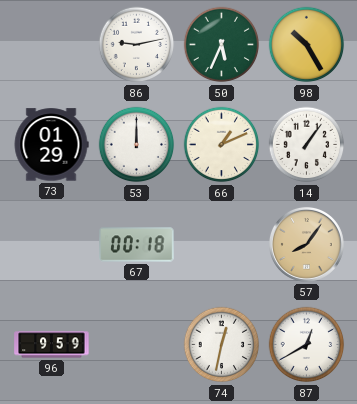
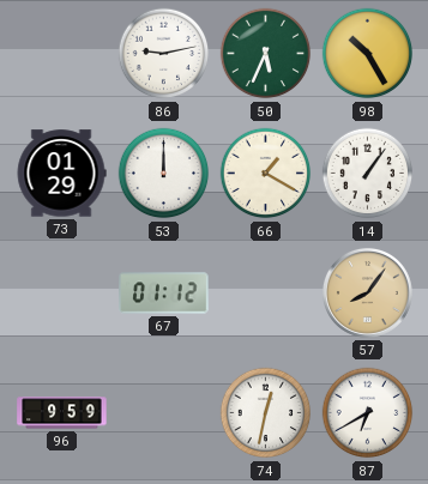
66: 1:11 -> 1:20 (266, 174)
67: 00:18 -> 01:12 (164, 294)
87: 12:40 -> 6:40 (368, 413)
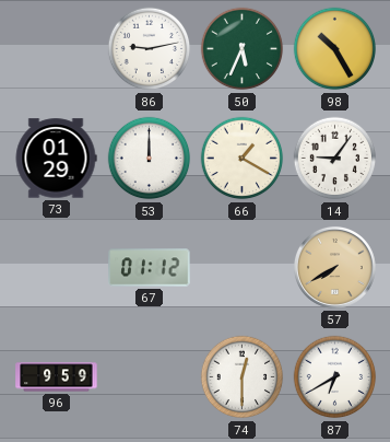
14: 1:06 -> 9:06 (335, 159)
57: 8:06 -> 7:40 (334, 267)
74: 12:32 -> 12:30 (243, 377)
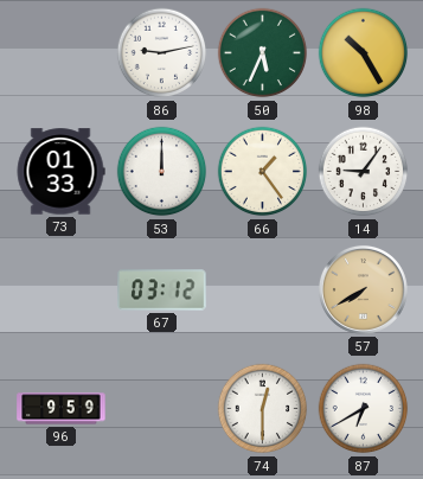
73: 01:29 -> 01:33 (60, 172)
66: 1:20 -> 1:24 (263, 172)
67: 01:12 -> 03:12 (162, 290)
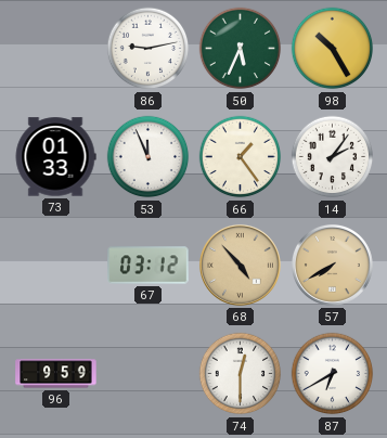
53: 12:00 -> 11:56 (149, 157)
14: 9:06 -> 2:06 (333, 157)
68: none -> 4:53 (240, 265)
